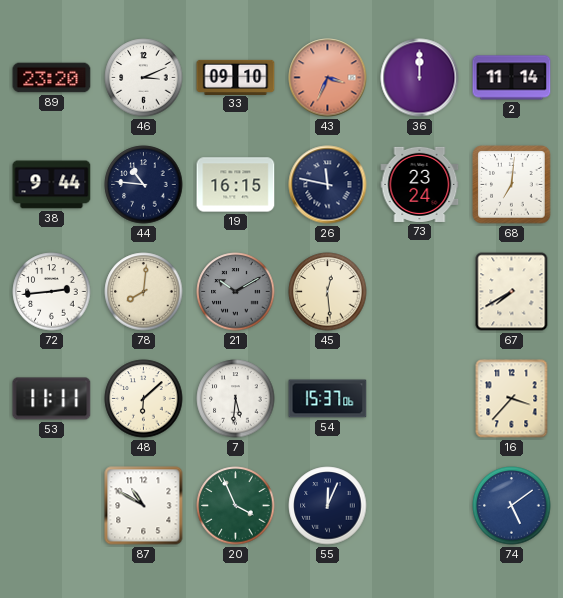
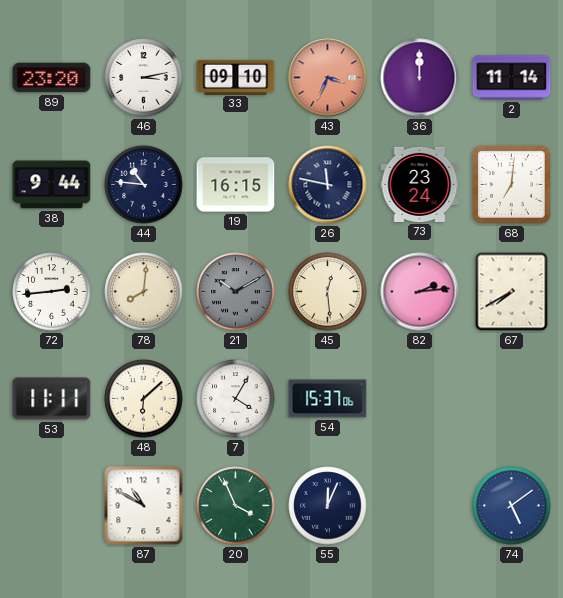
46: 3:11 -> 3:13 (144, 78)
82: none -> 2:14 (420, 292)
7: 5:31 -> 4:05 (236, 399)
16: 3:37 -> none (512, 399)
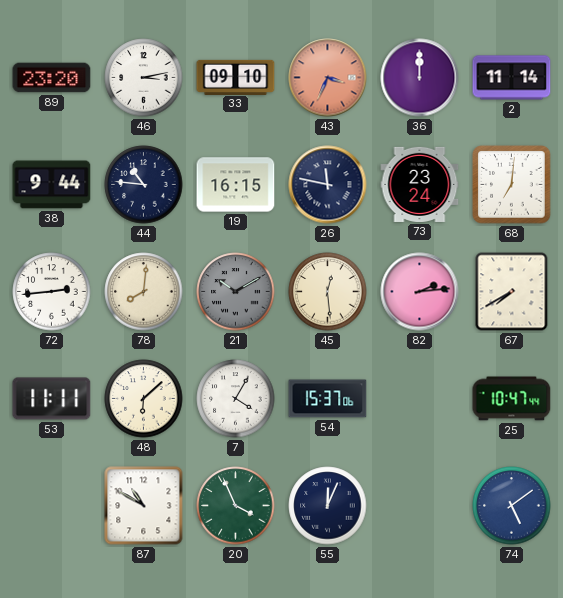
25: none -> 10:47 (512, 399)
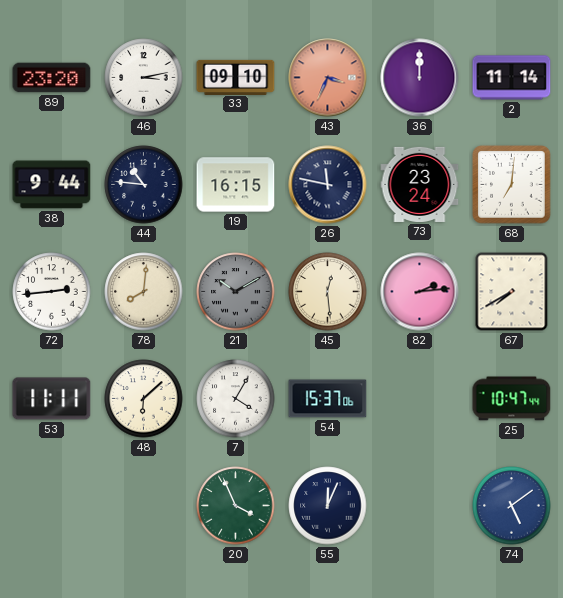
87: 10:50 -> none (144, 506)
